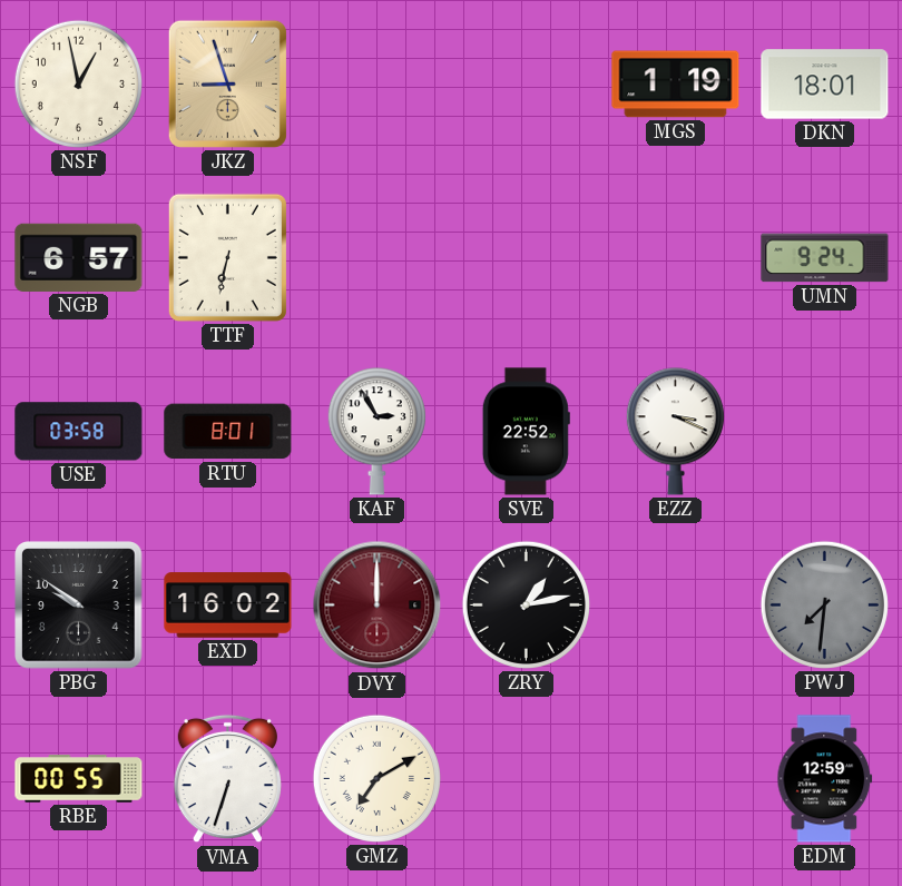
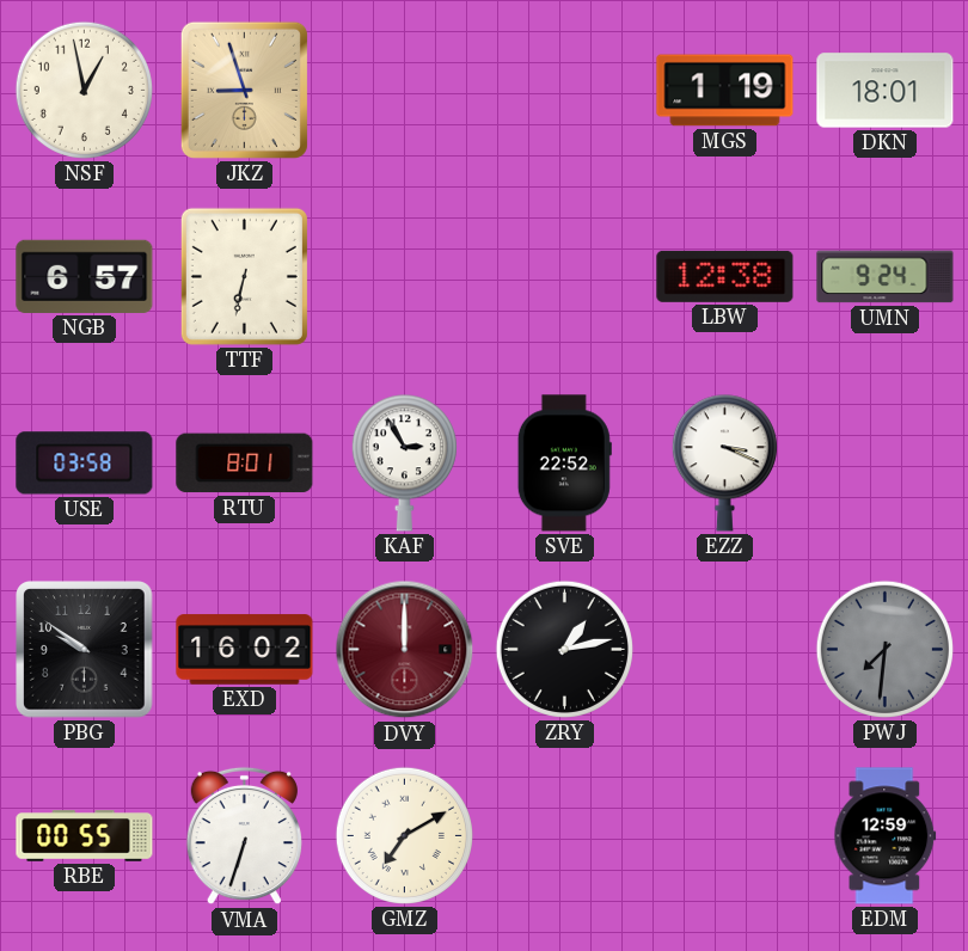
LBW: none -> 12:38 (725, 276)
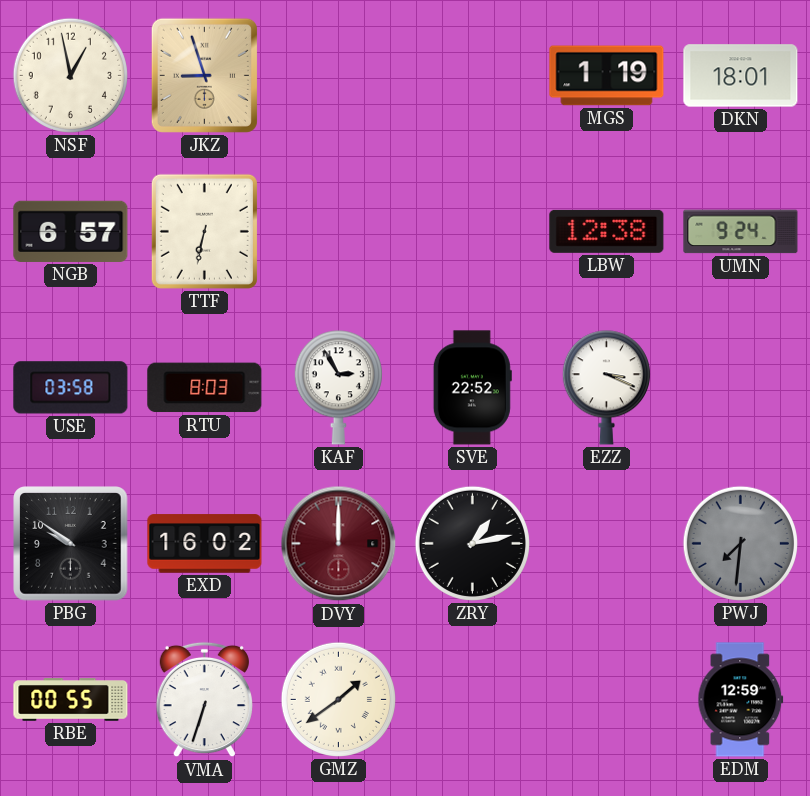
RTU: 8:01 -> 8:03 (205, 388)
GMZ: 7:10 -> 1:39 (338, 699)
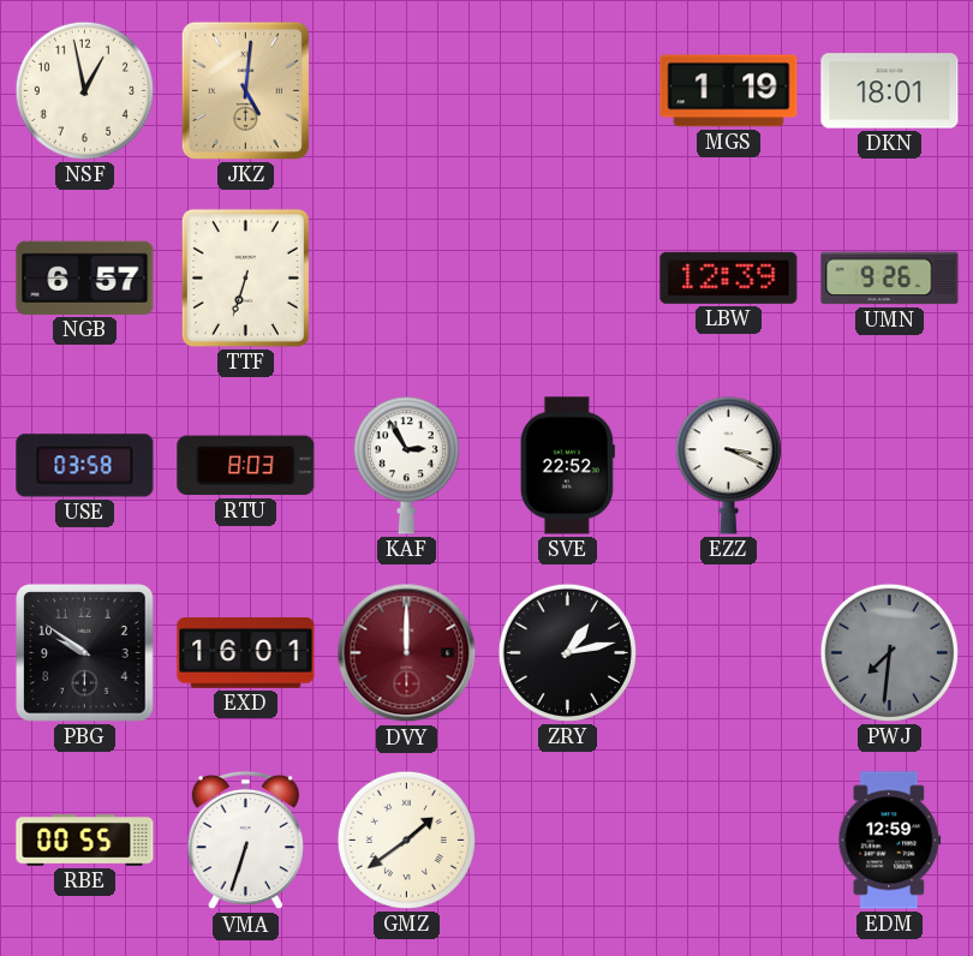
JKZ: 8:57 -> 5:01 (245, 90)
TTF: 6:32 -> 6:33 (245, 277)
LBW: 12:38 -> 12:39 (729, 277)
UMN: 9:24 -> 9:26 (890, 279)
EXD: 16:02 -> 16:01 (246, 653)
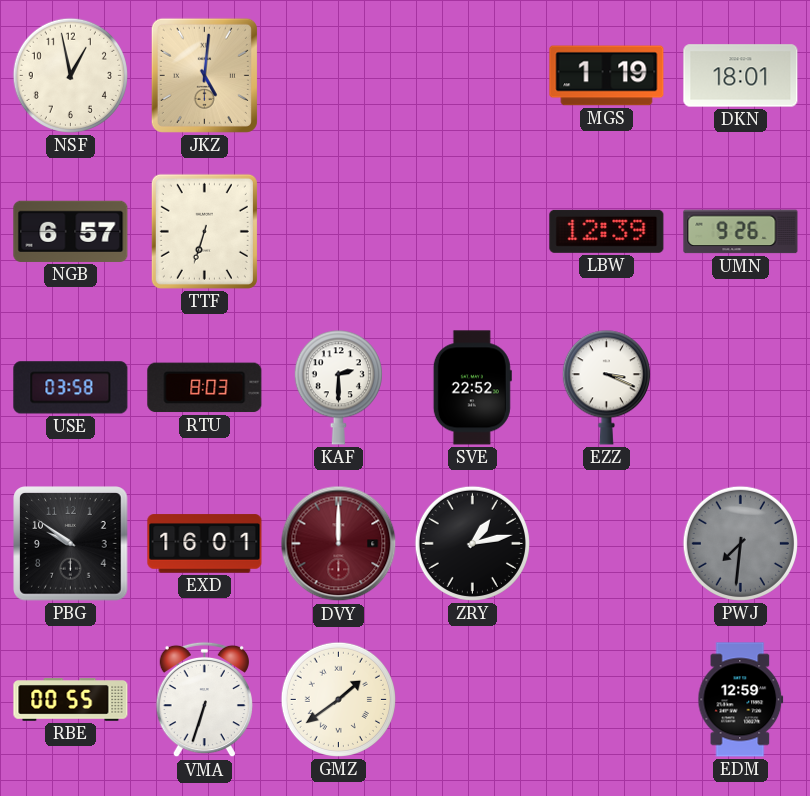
KAF: 2:55 -> 2:30 (338, 388)
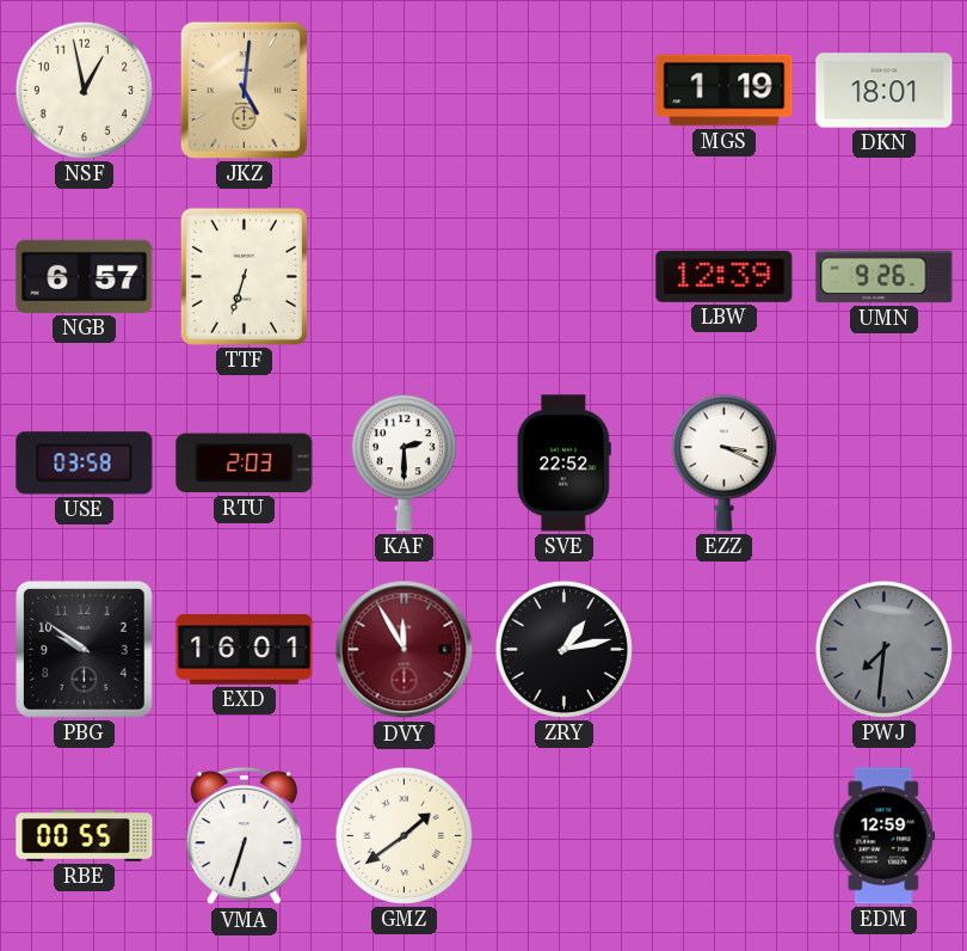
RTU: 8:03 -> 2:03 (245, 464)
DVY: 12:00 -> 11:55 (405, 650)
